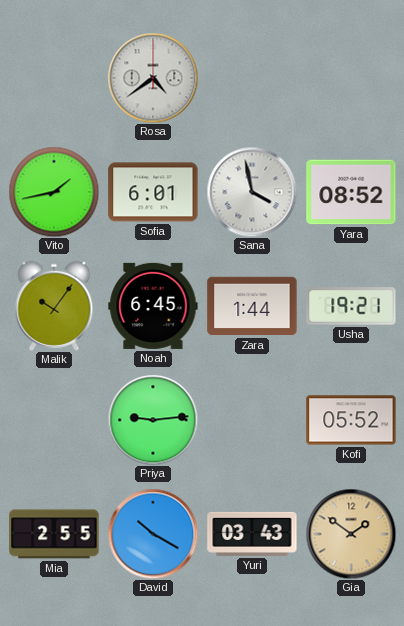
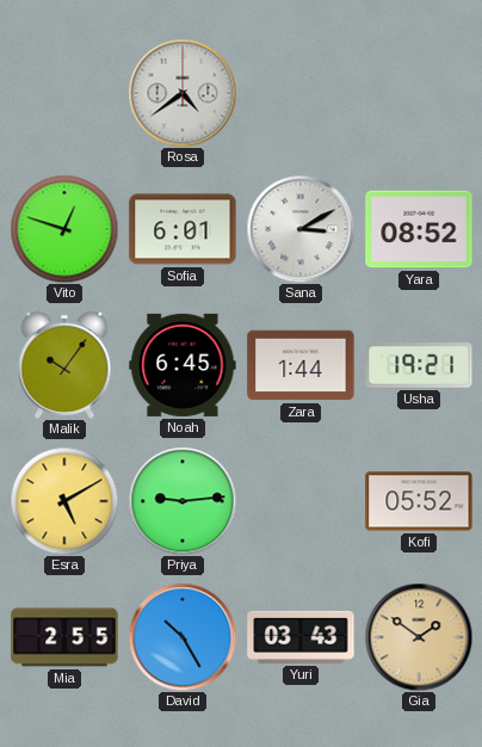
Vito: 1:43 -> 12:48 (64, 229)
Sana: 3:58 -> 3:10 (301, 229)
Esra: none -> 5:10 (64, 501)
David: 10:20 -> 10:25 (183, 637)
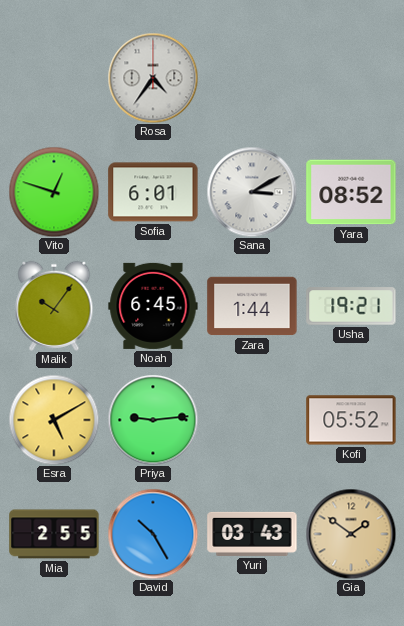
Rosa: 4:39 -> 4:36 (153, 78)
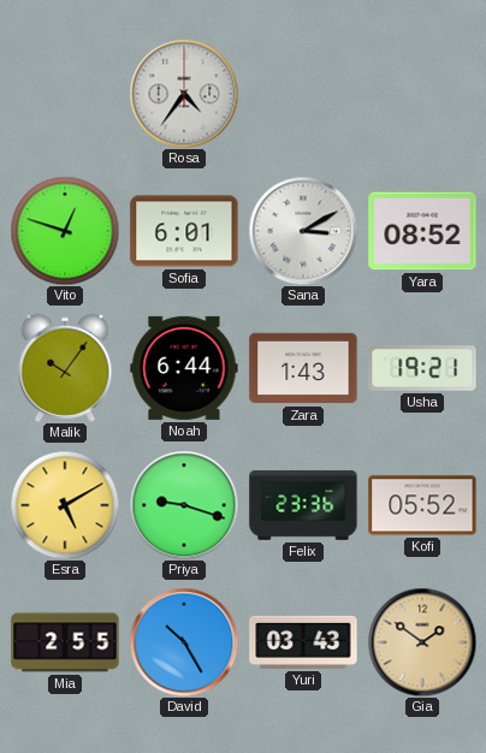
Noah: 6:45 -> 6:44 (184, 368)
Zara: 1:44 -> 1:43 (303, 368)
Priya: 9:14 -> 9:18 (184, 505)
Felix: none -> 23:36 (303, 505)
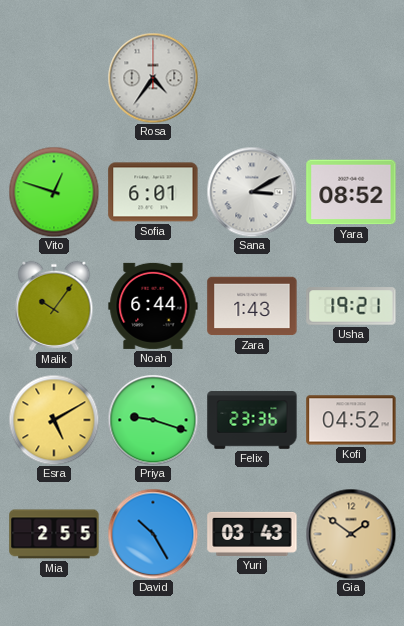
Kofi: 05:52 -> 04:52 (351, 420)
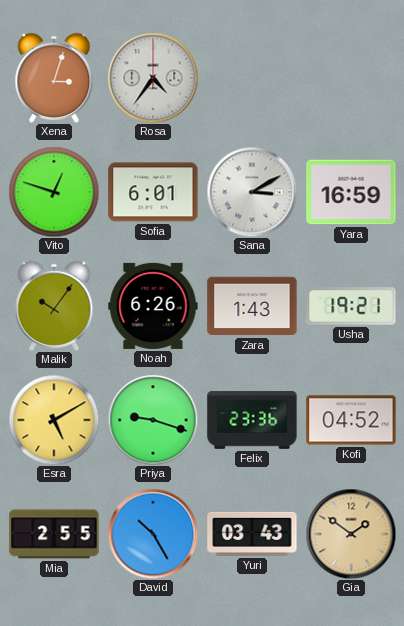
Xena: none -> 3:03 (54, 78)
Yara: 08:52 -> 16:59 (351, 192)
Noah: 6:44 -> 6:26 (153, 306)
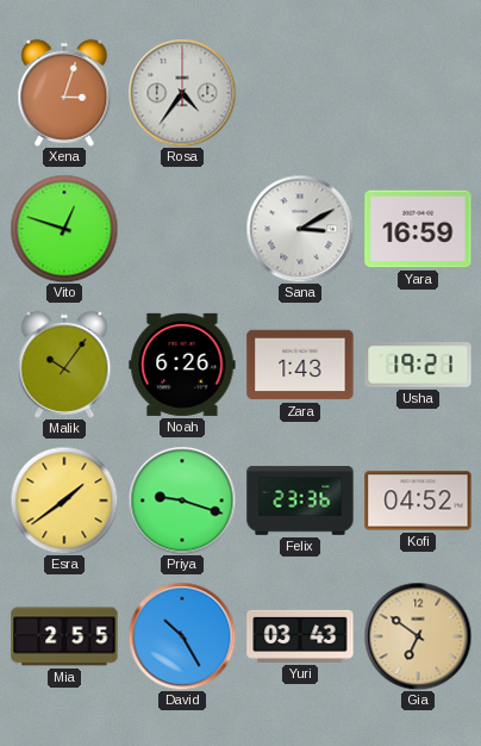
Sofia: 6:01 -> none (153, 192)
Esra: 5:10 -> 1:39 (64, 501)
Gia: 1:51 -> 6:51 (418, 636)
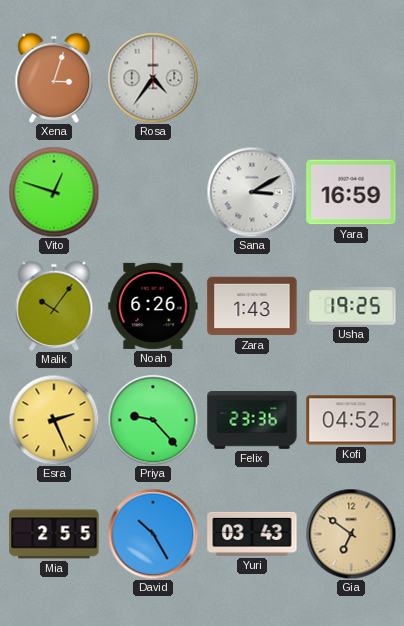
Usha: 19:21 -> 19:25 (351, 306)
Esra: 1:39 -> 2:26 (54, 420)
Priya: 9:18 -> 9:23 (153, 420)
